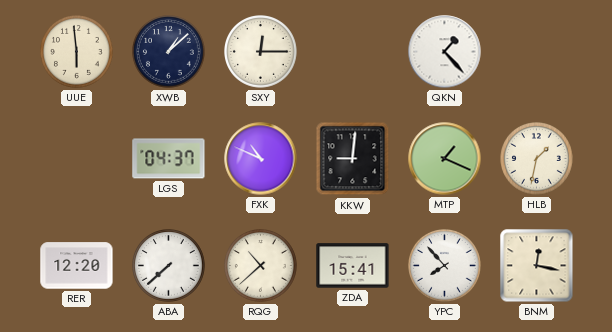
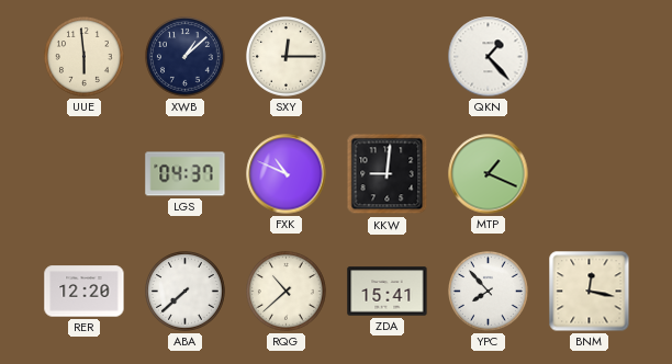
HLB: 1:32 -> none (537, 159)
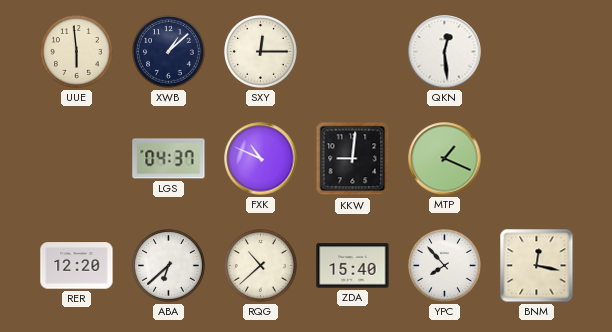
QKN: 1:23 -> 12:29 (445, 52)
ABA: 7:38 -> 6:38 (169, 266)
ZDA: 15:41 -> 15:40 (353, 266)
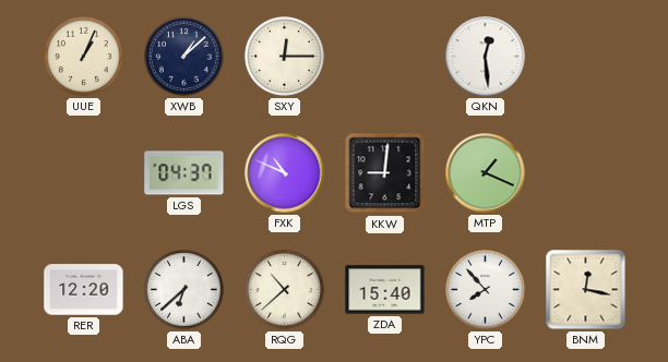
UUE: 5:59 -> 1:04 (84, 57)
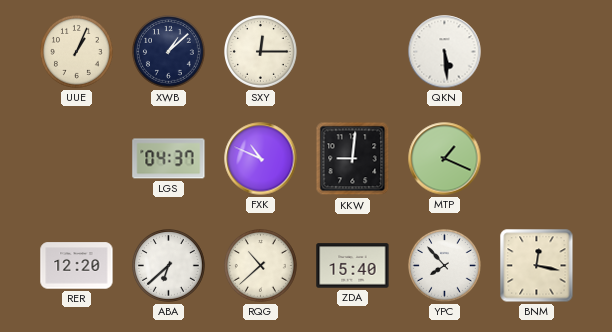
QKN: 12:29 -> 5:29 (445, 52)
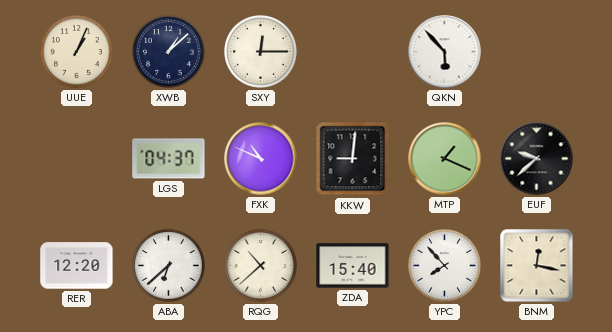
QKN: 5:29 -> 5:53 (445, 52)
EUF: none -> 9:38 (537, 159)
